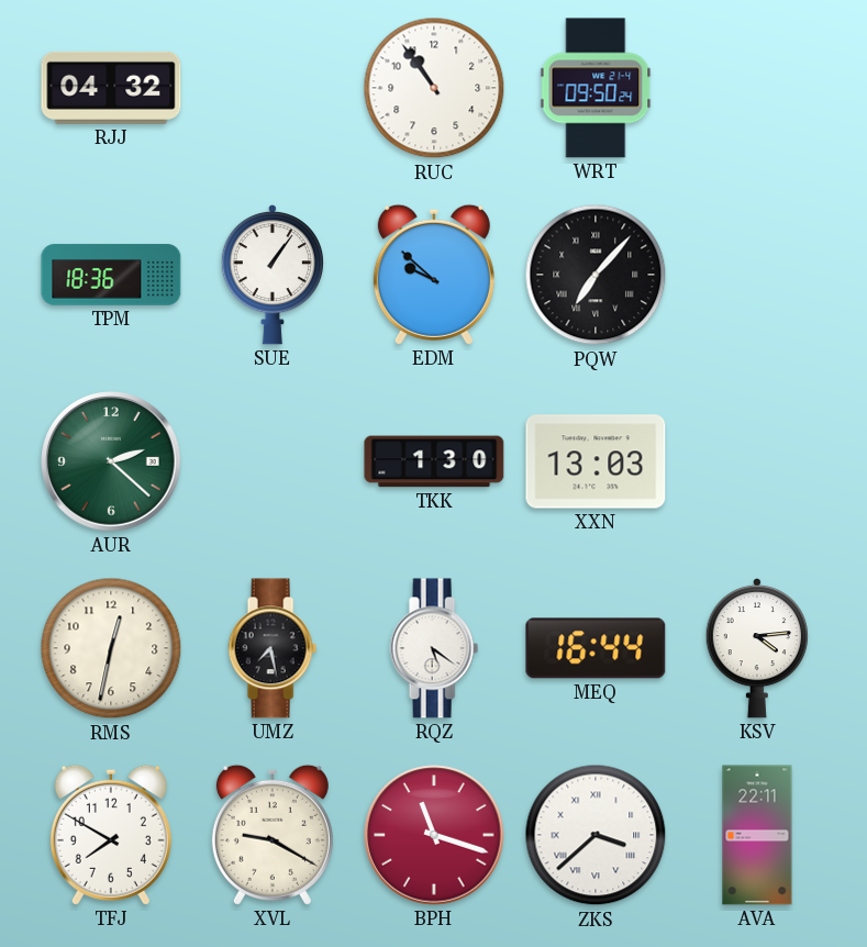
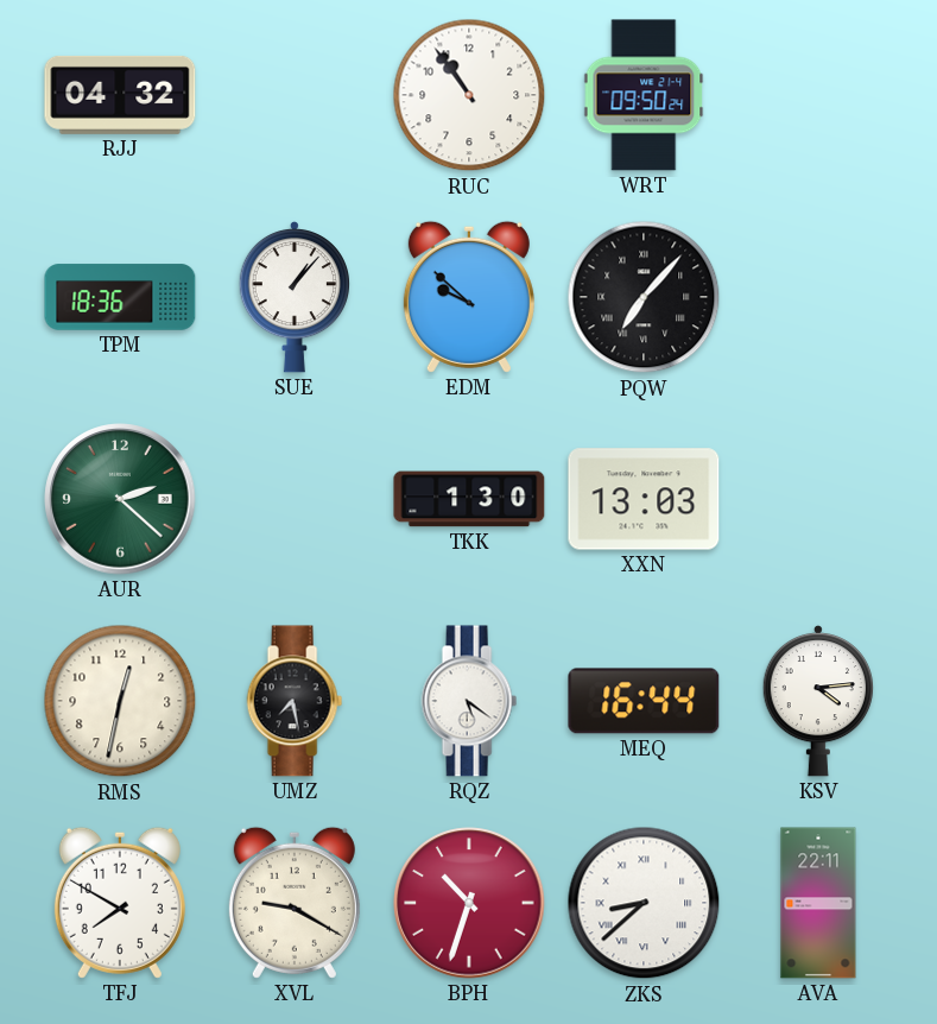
SUE: 1:06 -> 1:07 (293, 297)
BPH: 11:18 -> 10:33 (469, 903)
ZKS: 3:38 -> 8:38 (644, 903)
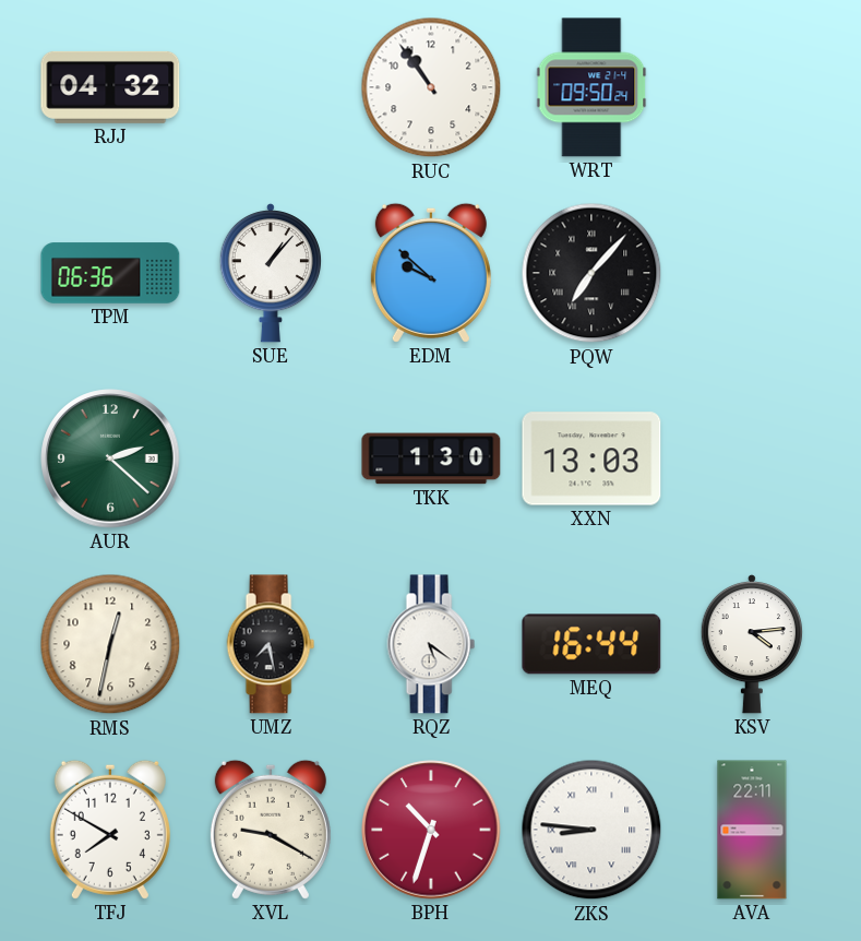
TPM: 18:36 -> 06:36 (110, 273)
ZKS: 8:38 -> 8:46 (591, 830)
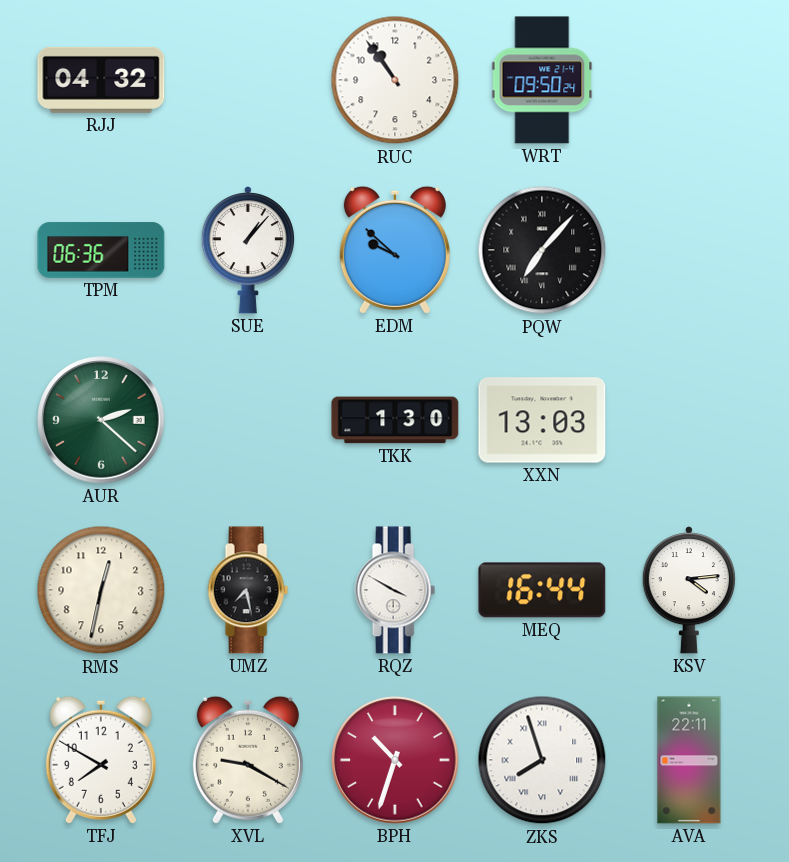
RQZ: 5:21 -> 3:50 (395, 590)
ZKS: 8:46 -> 7:57 (542, 760)
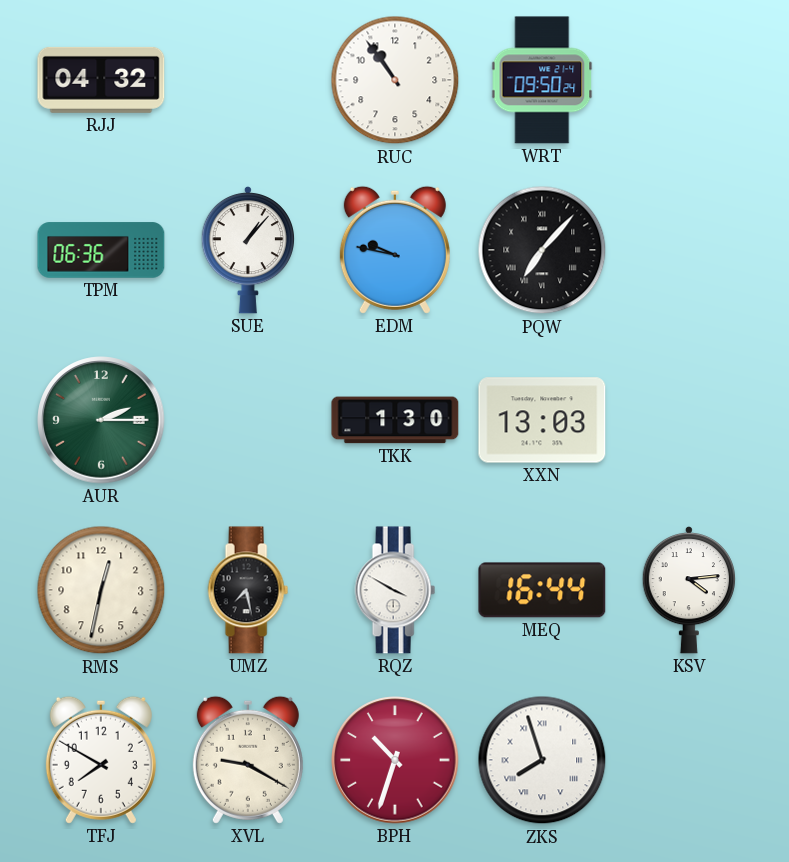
EDM: 9:52 -> 9:47 (395, 250)
AUR: 2:22 -> 2:15 (101, 420)
AVA: 22:11 -> none (689, 760)
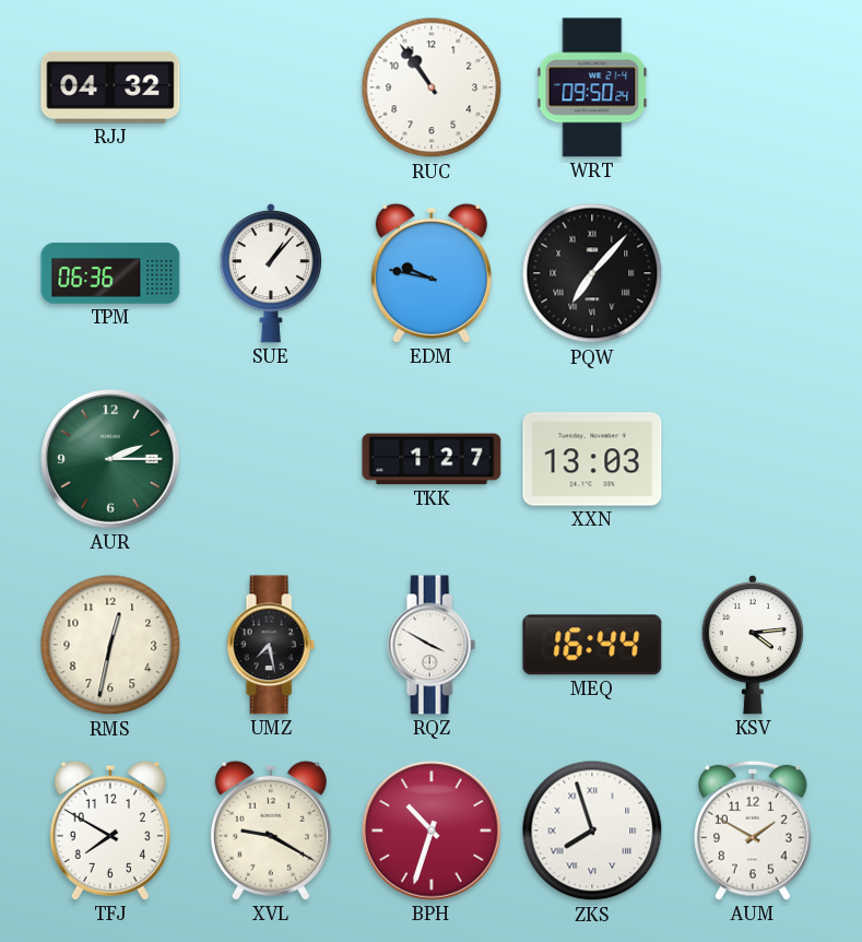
TKK: 1:30 -> 1:27 (432, 459)
AUM: none -> 1:50 (754, 831)
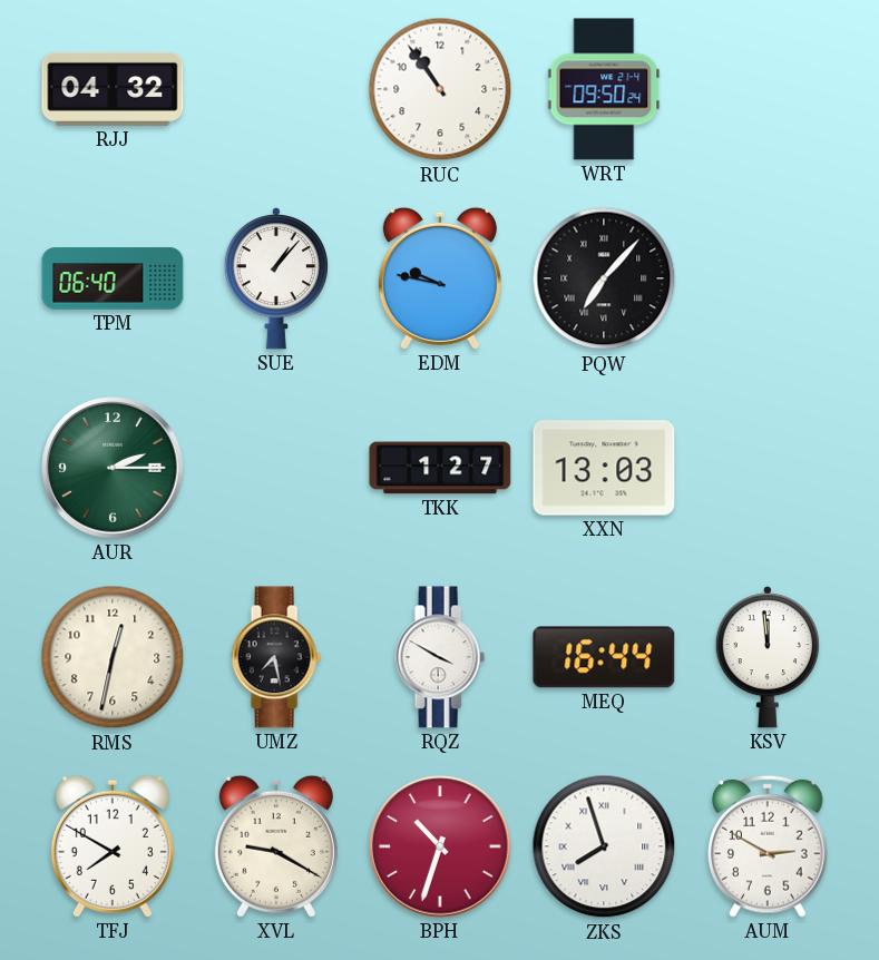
TPM: 06:36 -> 06:40 (113, 278)
KSV: 4:14 -> 11:59 (766, 657)
AUM: 1:50 -> 2:50 (769, 846)
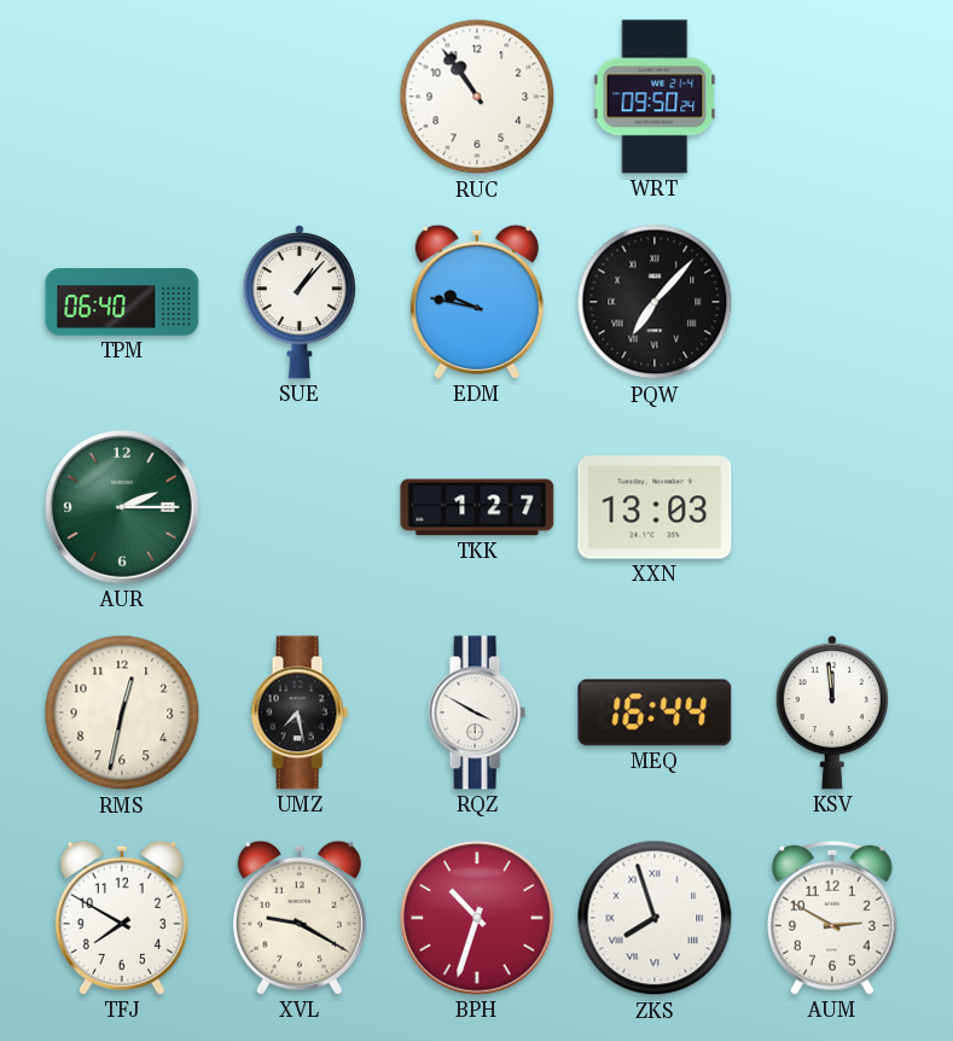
RJJ: 04:32 -> none (113, 89)
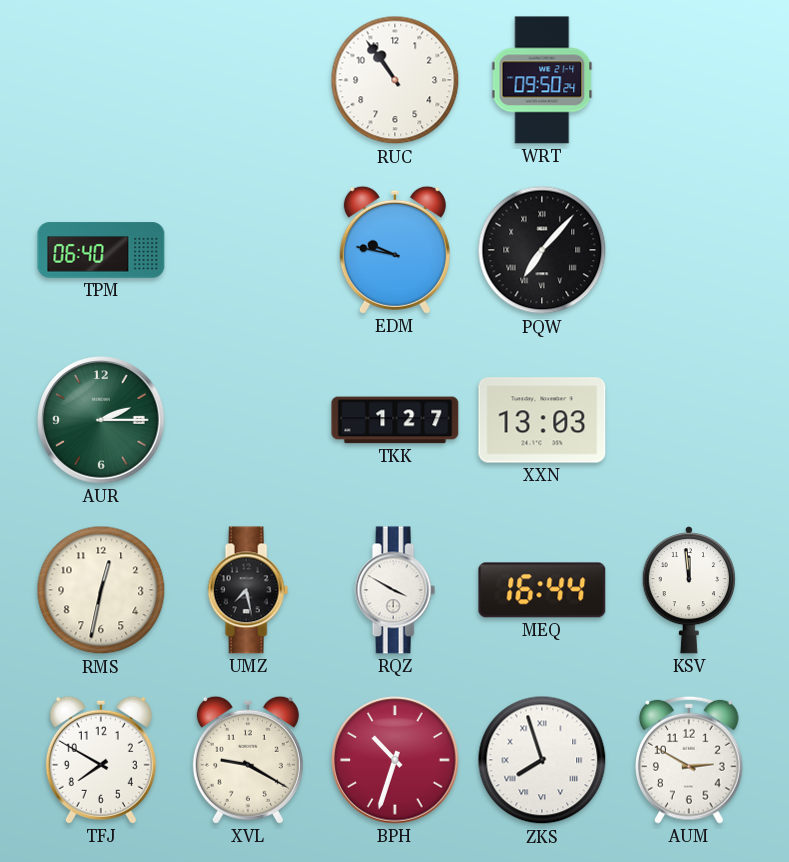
SUE: 1:07 -> none (298, 302)
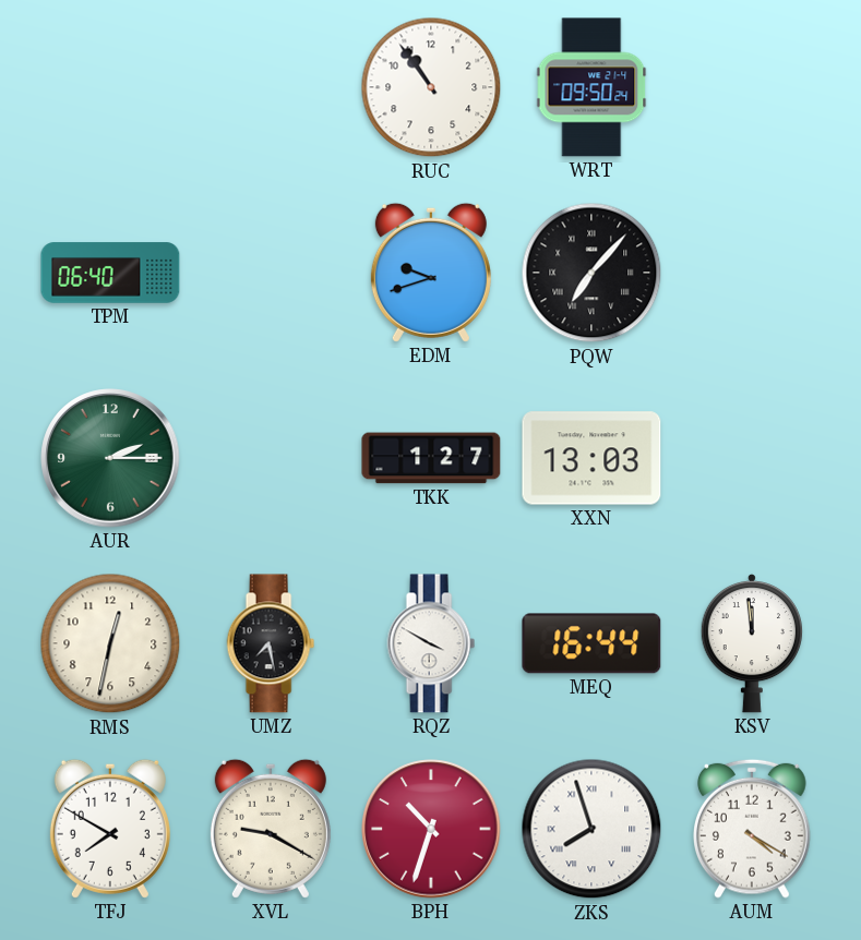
EDM: 9:47 -> 9:42 (431, 273)
AUM: 2:50 -> 4:20 (753, 829)
